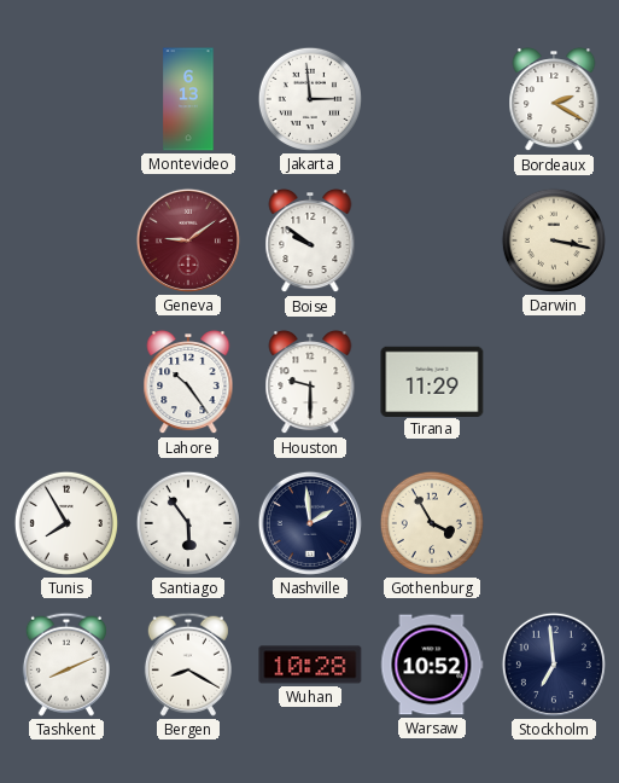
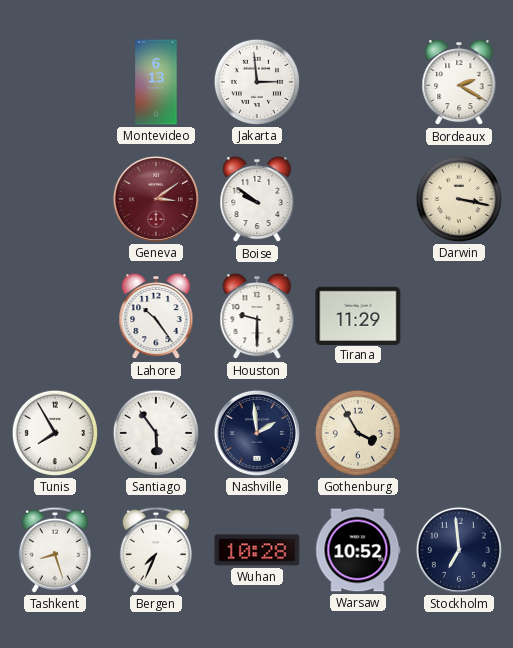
Geneva: 9:09 -> 3:09 (156, 199)
Tashkent: 8:11 -> 8:27 (55, 550)
Bergen: 8:20 -> 7:34 (156, 550)
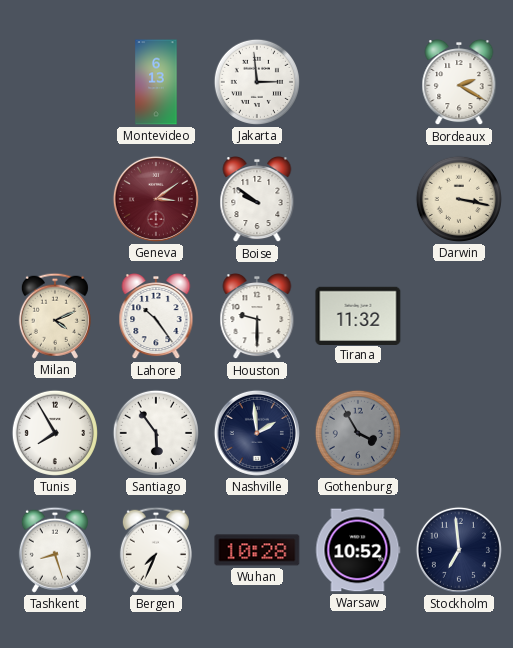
Milan: none -> 4:11 (55, 316)
Tirana: 11:29 -> 11:32 (358, 315)
Gothenburg dial: cream -> grey (358, 433)
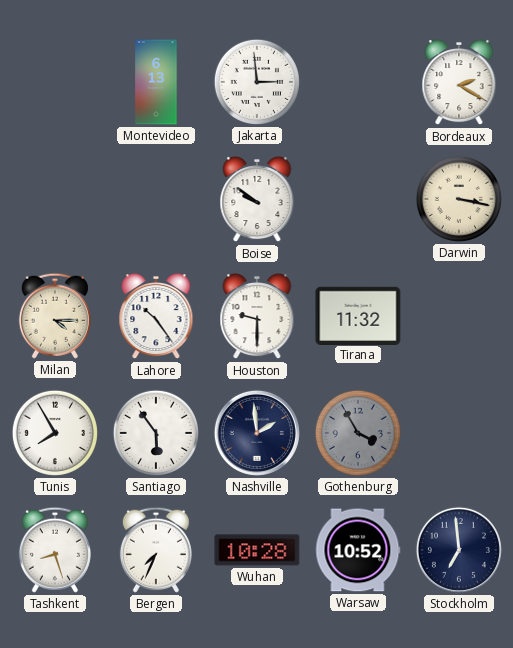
Geneva: 3:09 -> none (156, 199)
Milan: 4:11 -> 4:15 (55, 316)
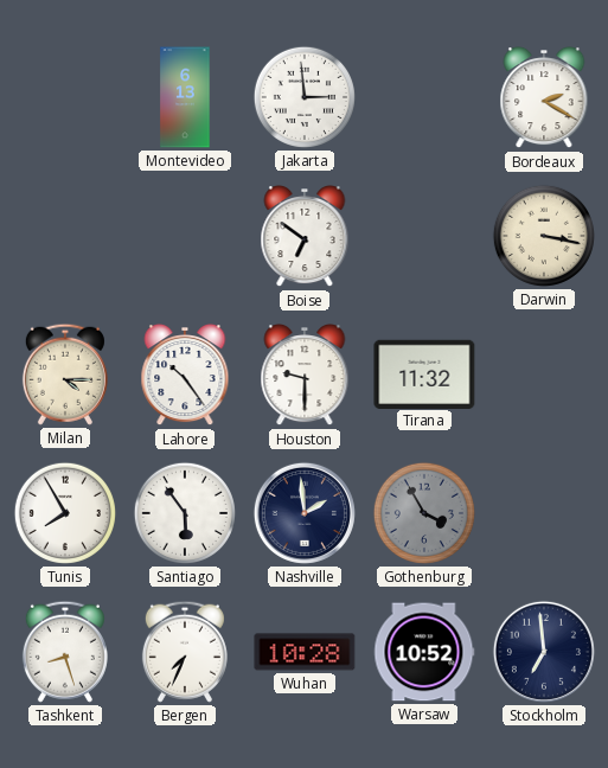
Boise: 9:51 -> 6:51 (305, 236)
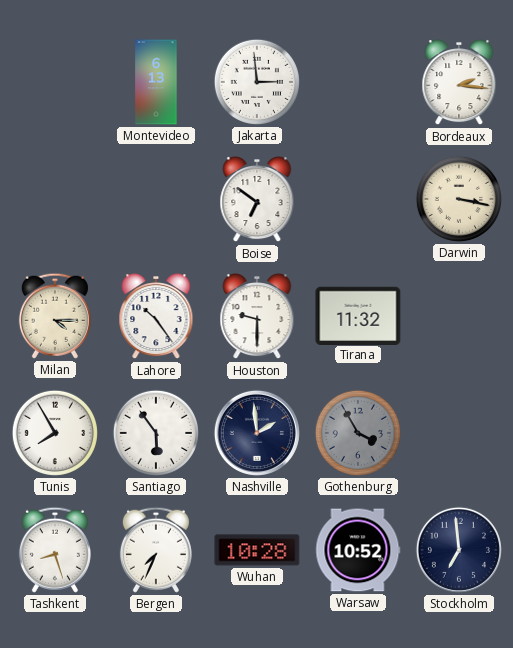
Bordeaux: 2:20 -> 2:16 (459, 82)
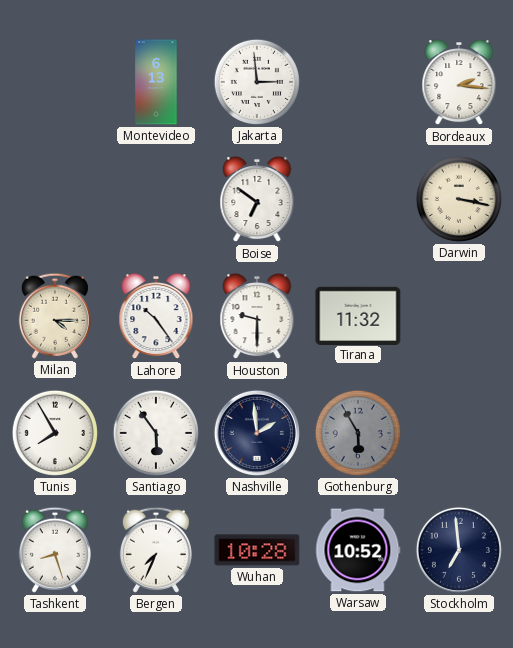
Gothenburg: 3:55 -> 5:55 (358, 433)
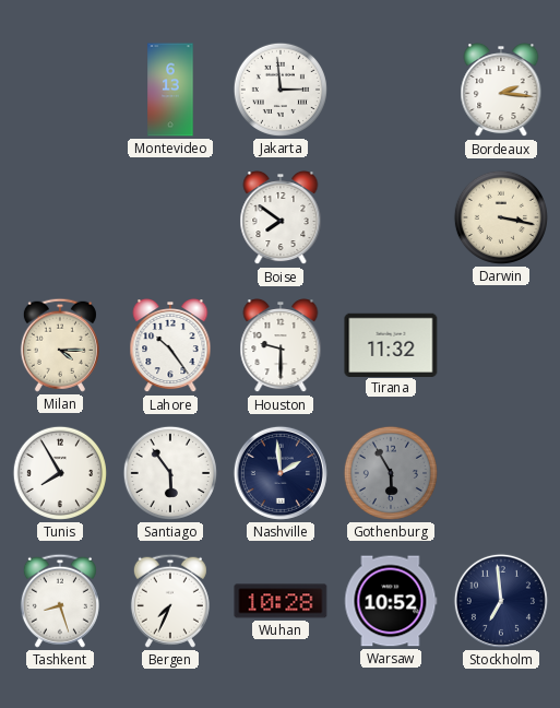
Boise: 6:51 -> 7:51 (281, 217)
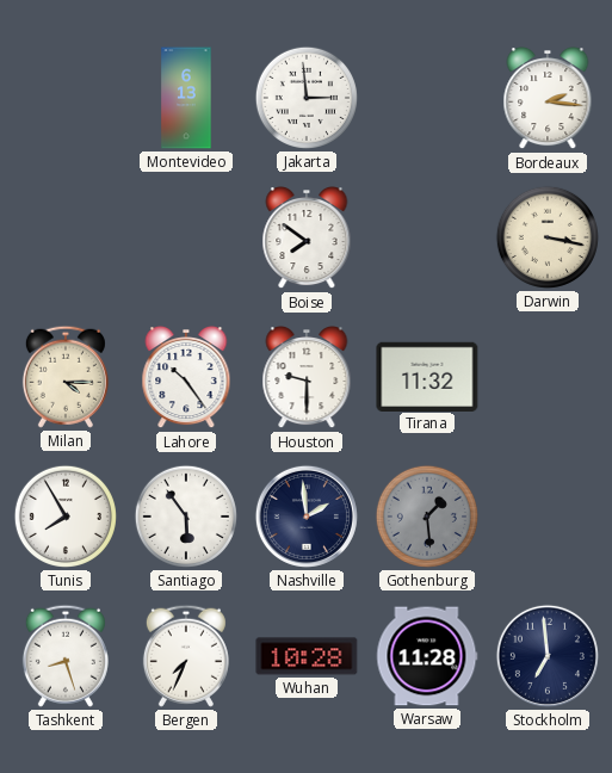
Gothenburg: 5:55 -> 1:29 (427, 517)
Warsaw: 10:52 -> 11:28 (427, 656)
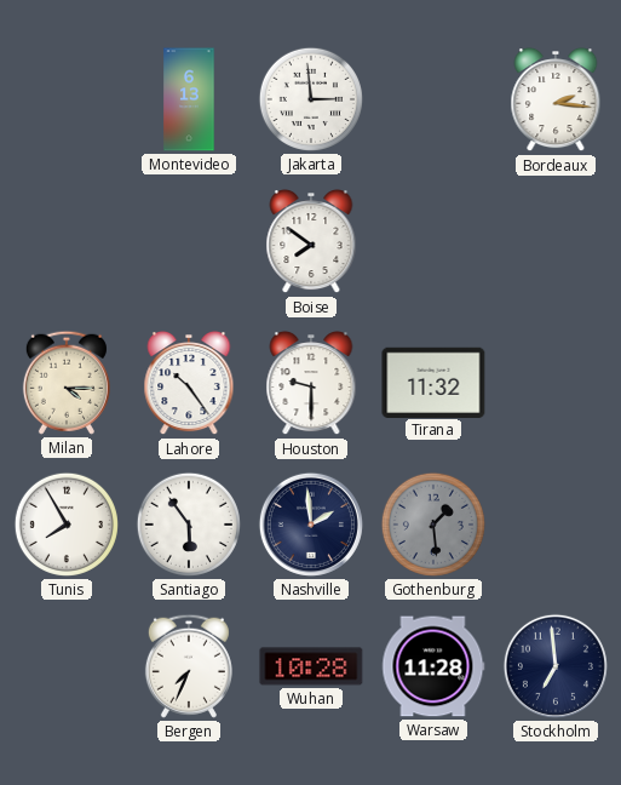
Darwin: 3:17 -> none (548, 237)
Tashkent: 8:27 -> none (66, 656)
